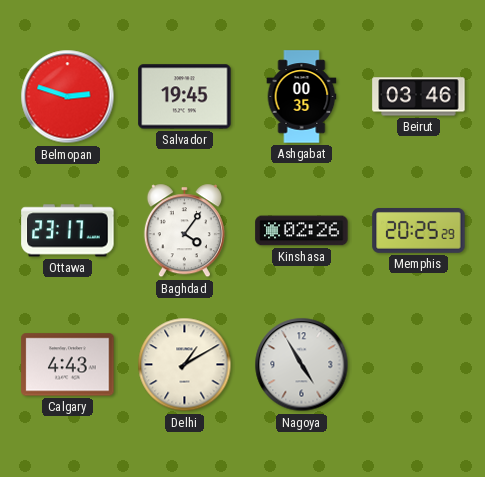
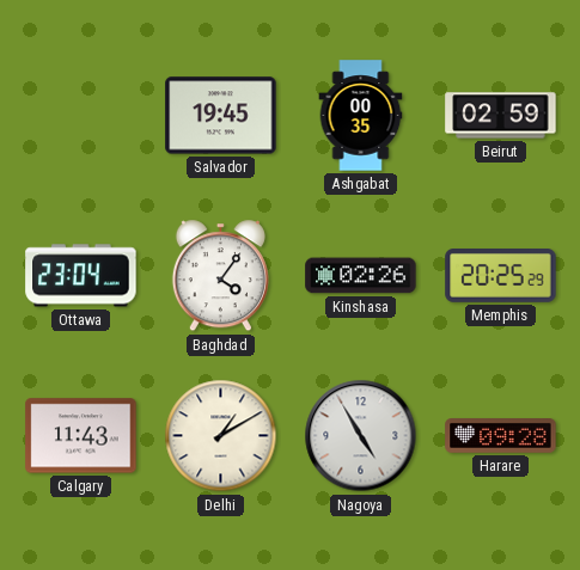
Belmopan: 2:48 -> none (68, 97)
Beirut: 03:46 -> 02:59 (501, 116)
Ottawa: 23:17 -> 23:04 (81, 276)
Calgary: 4:43 -> 11:43 (81, 436)
Harare: none -> 09:28 (501, 436)
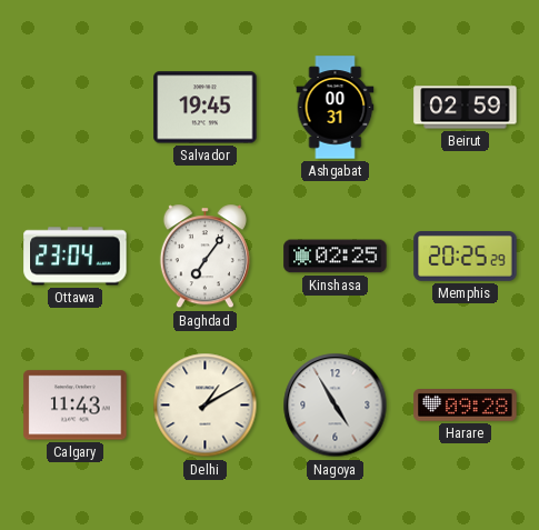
Ashgabat: 00:35 -> 00:31 (336, 108)
Baghdad: 4:06 -> 7:06 (204, 257)
Kinshasa: 02:26 -> 02:25 (336, 257)
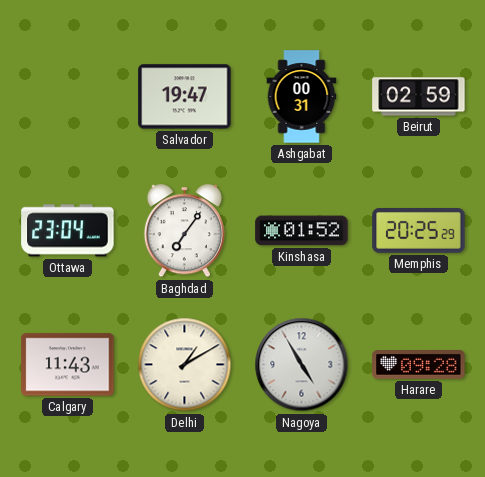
Salvador: 19:45 -> 19:47 (185, 97)
Kinshasa: 02:25 -> 01:52 (302, 231)
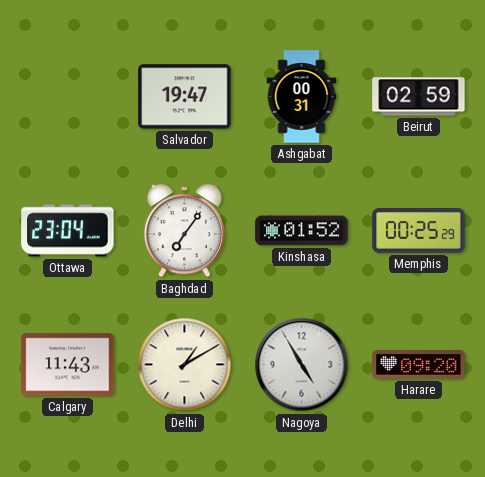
Memphis: 20:25 -> 00:25 (419, 231)
Harare: 09:28 -> 09:20 (419, 365)
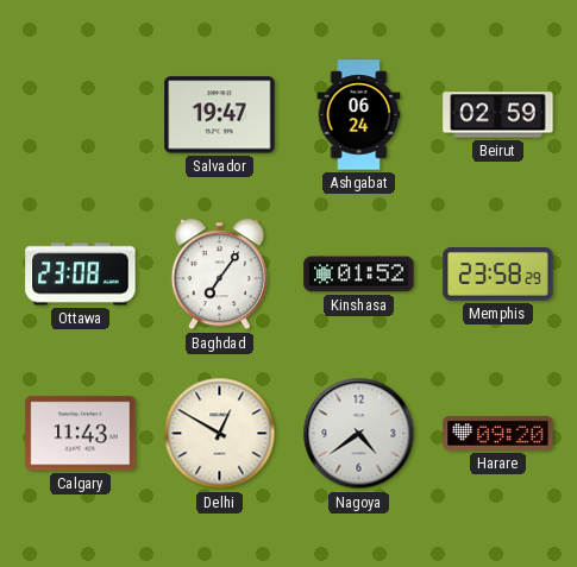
Ashgabat: 00:31 -> 06:24 (359, 115)
Ottawa: 23:04 -> 23:08 (81, 275)
Memphis: 00:25 -> 23:58 (498, 275)
Delhi: 1:10 -> 12:50 (220, 434)
Nagoya: 4:55 -> 4:39 (359, 434)
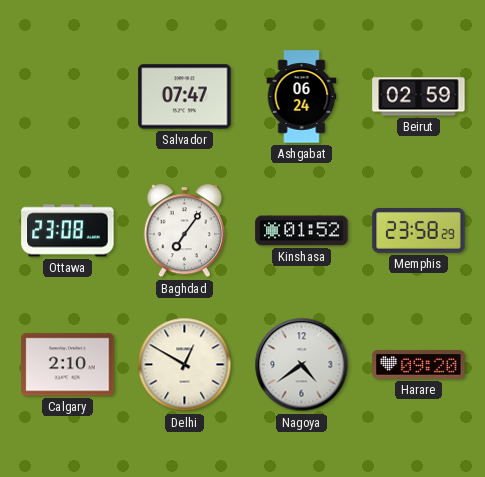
Salvador: 19:47 -> 07:47 (185, 97)
Calgary: 11:43 -> 2:10 (68, 365)
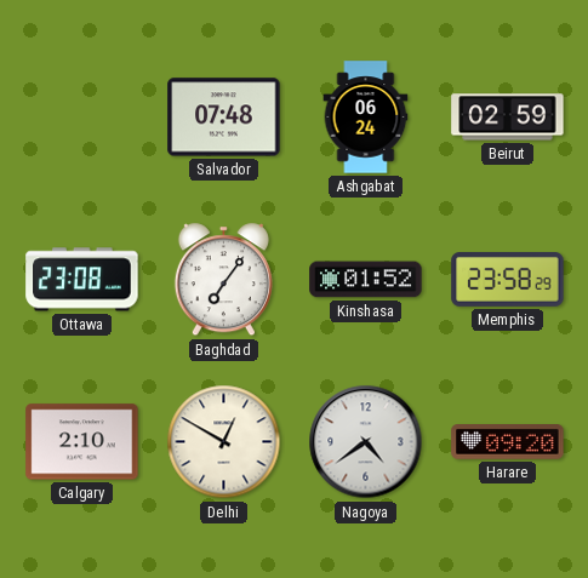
Salvador: 07:47 -> 07:48 (224, 118)
